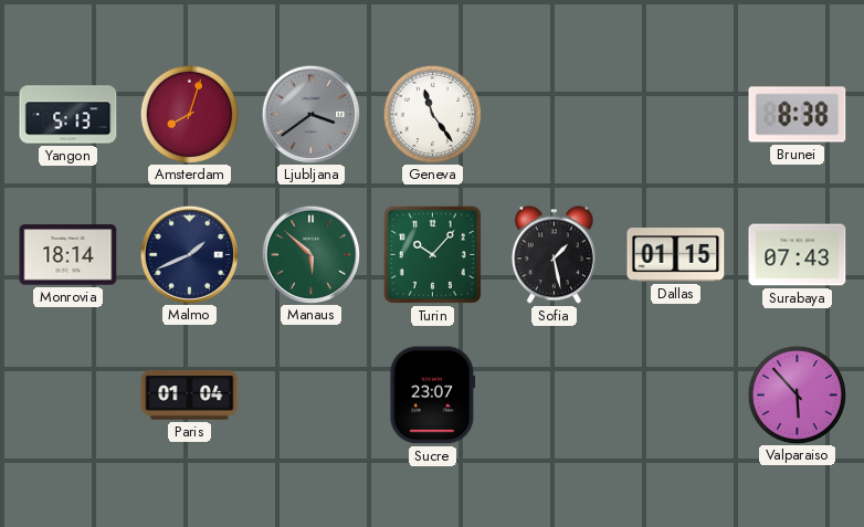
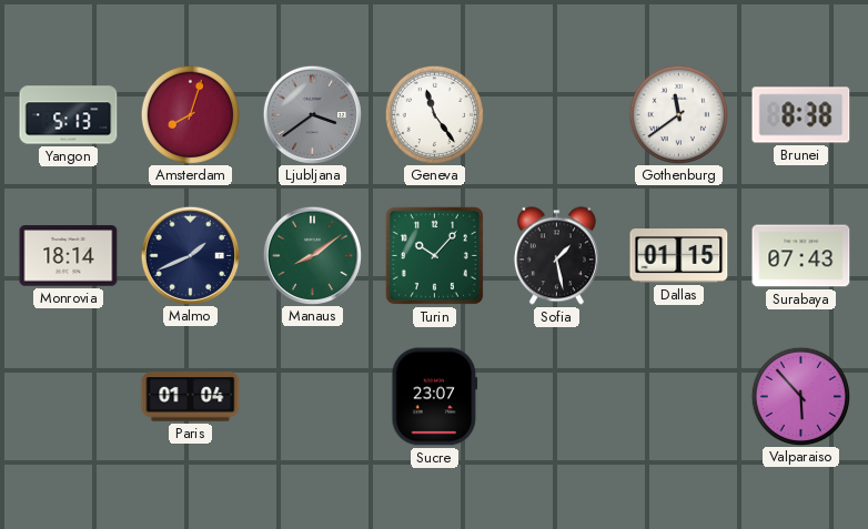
Gothenburg: none -> 11:39 (678, 114)
Manaus: 5:52 -> 8:09 (312, 255)
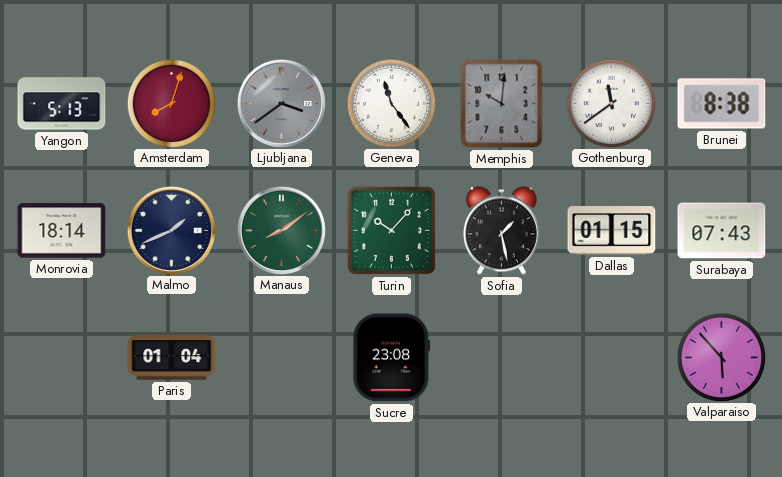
Memphis: none -> 10:01 (502, 104)
Sucre: 23:07 -> 23:08 (392, 358)
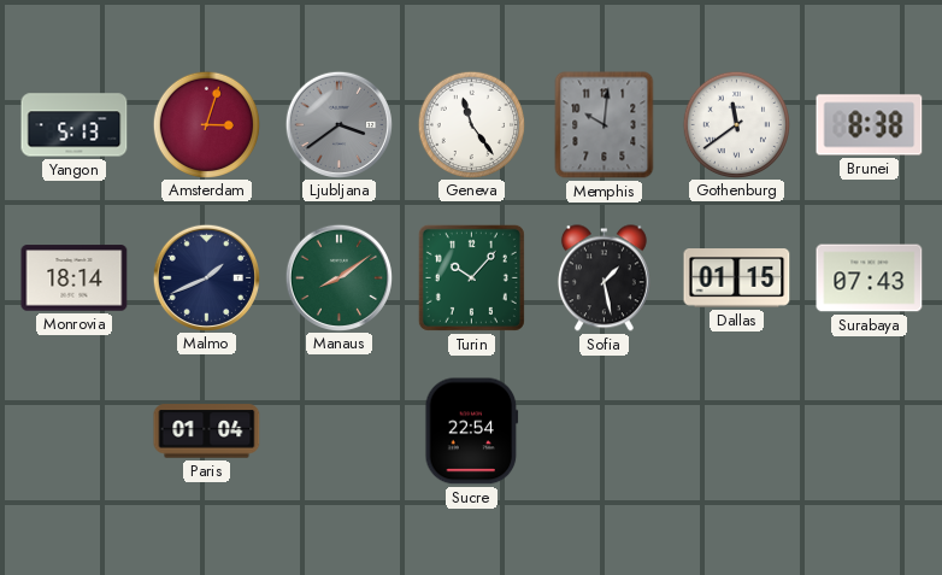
Amsterdam: 8:03 -> 3:03 (206, 124)
Sucre: 23:08 -> 22:54 (472, 432)
Valparaiso: 5:53 -> none (721, 357)
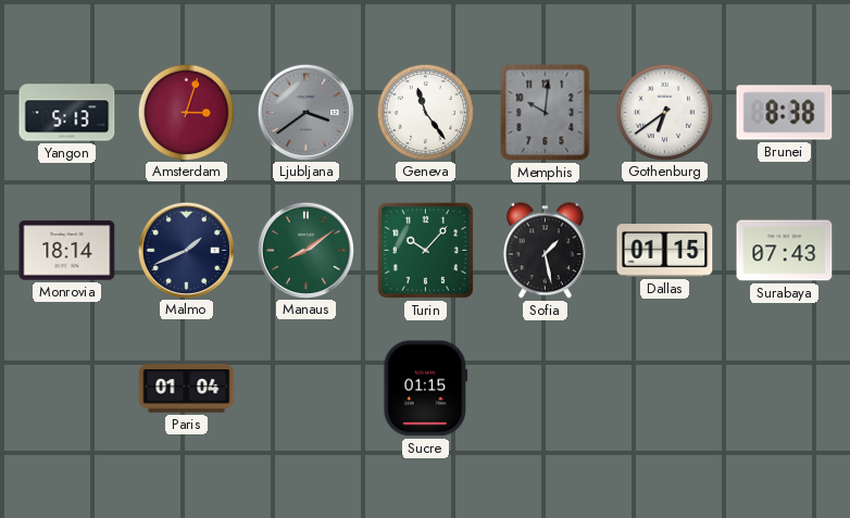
Gothenburg: 11:39 -> 6:39 (664, 112)
Sucre: 22:54 -> 01:15 (426, 389)
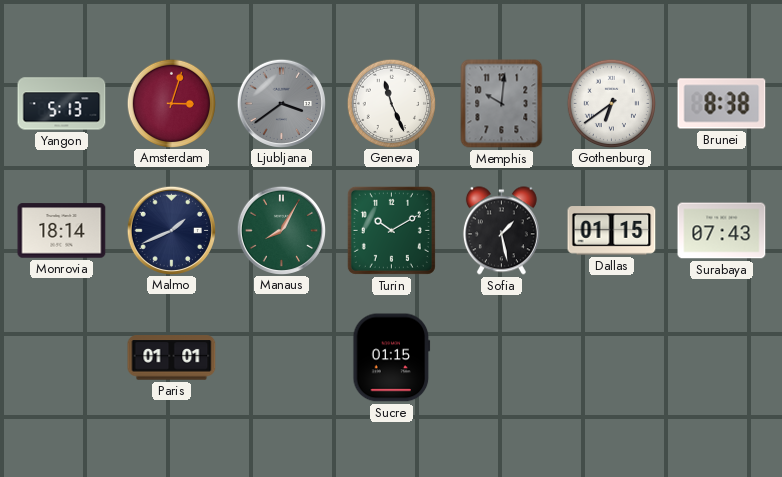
Geneva: 11:24 -> 11:26 (391, 103)
Manaus: 8:09 -> 8:05 (281, 230)
Turin: 10:07 -> 10:10 (391, 230)
Paris: 01:04 -> 01:01 (172, 358)
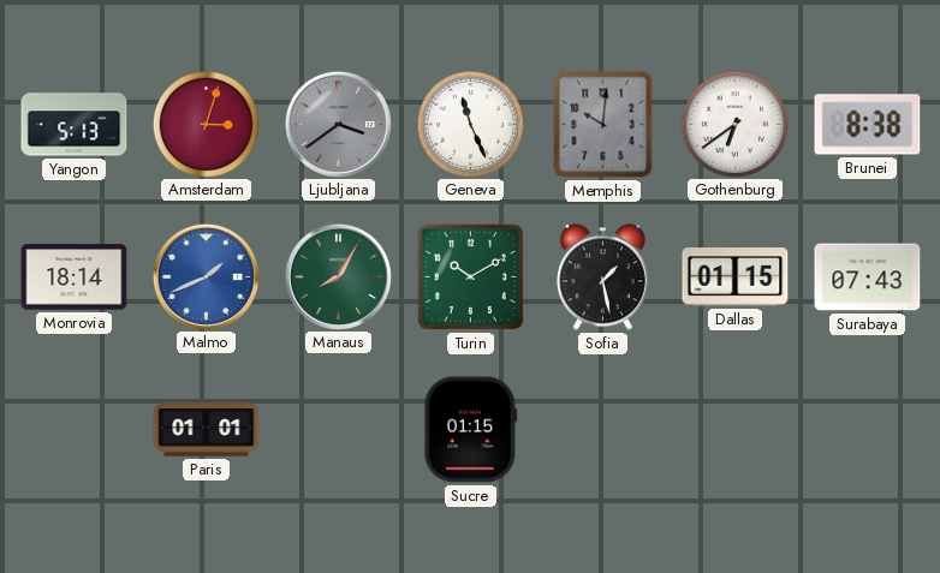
Malmo dial: navy -> blue (206, 276)
